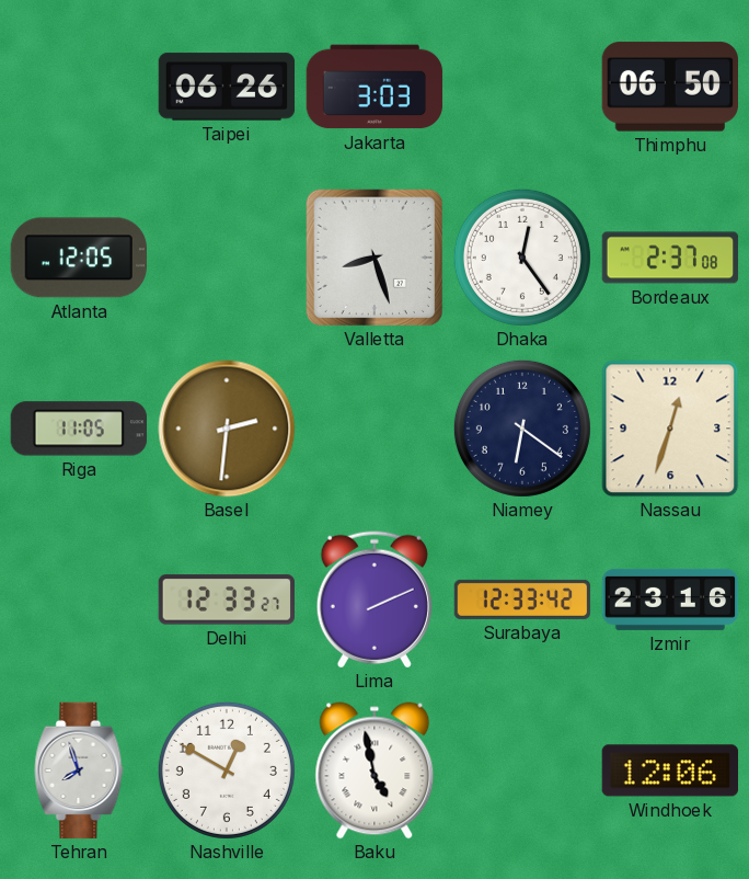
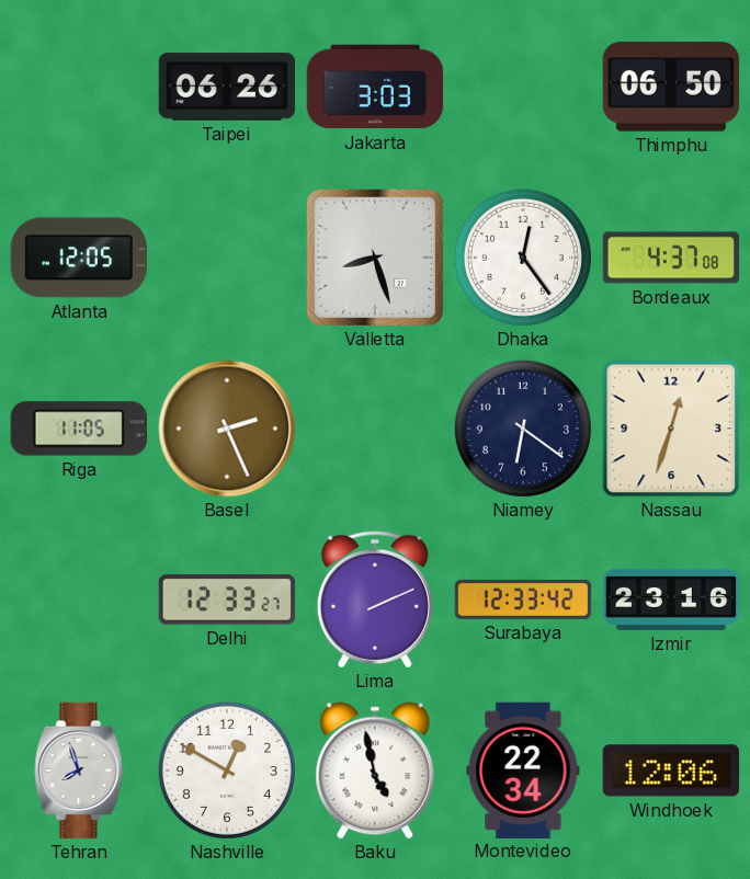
Bordeaux: 2:37 -> 4:37 (671, 258)
Basel: 2:31 -> 2:26 (227, 429)
Montevideo: none -> 22:34 (523, 769)
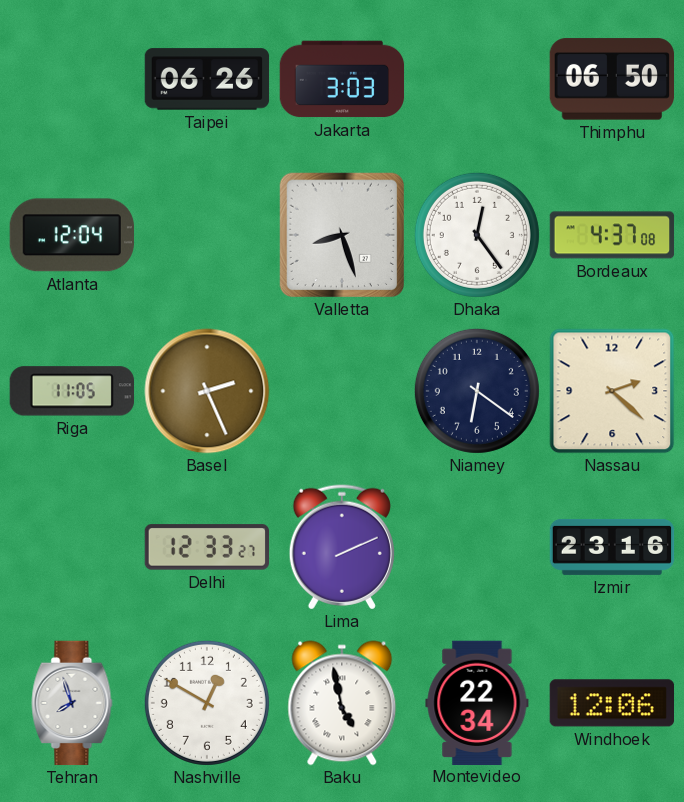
Atlanta: 12:05 -> 12:04 (72, 235)
Nassau: 12:33 -> 2:22 (612, 391)
Surabaya: 12:33 -> none (523, 600)
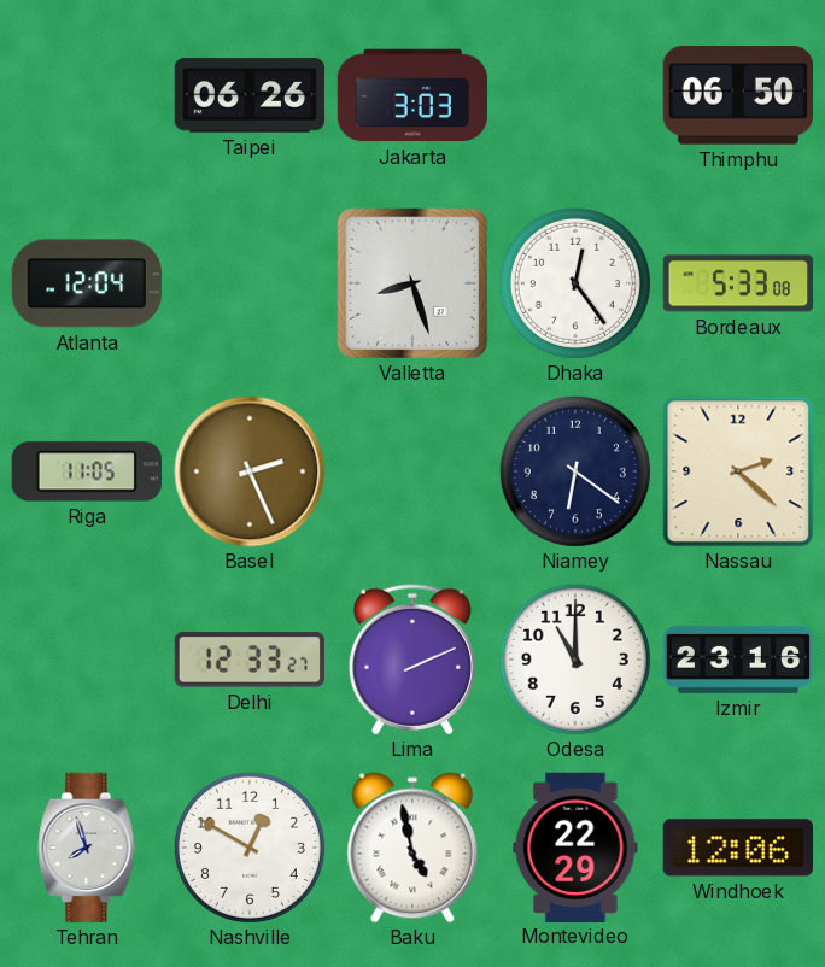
Bordeaux: 4:37 -> 5:33 (738, 283)
Odesa: none -> 11:00 (575, 660)
Montevideo: 22:34 -> 22:29 (575, 846)
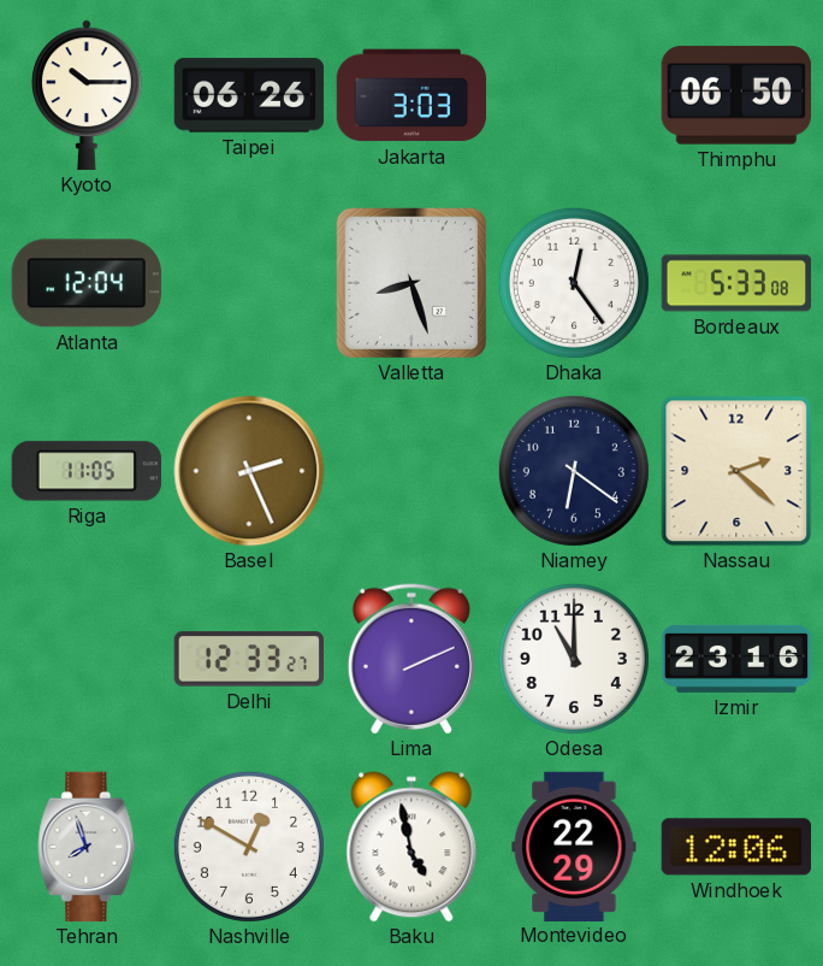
Kyoto: none -> 10:15 (87, 95)
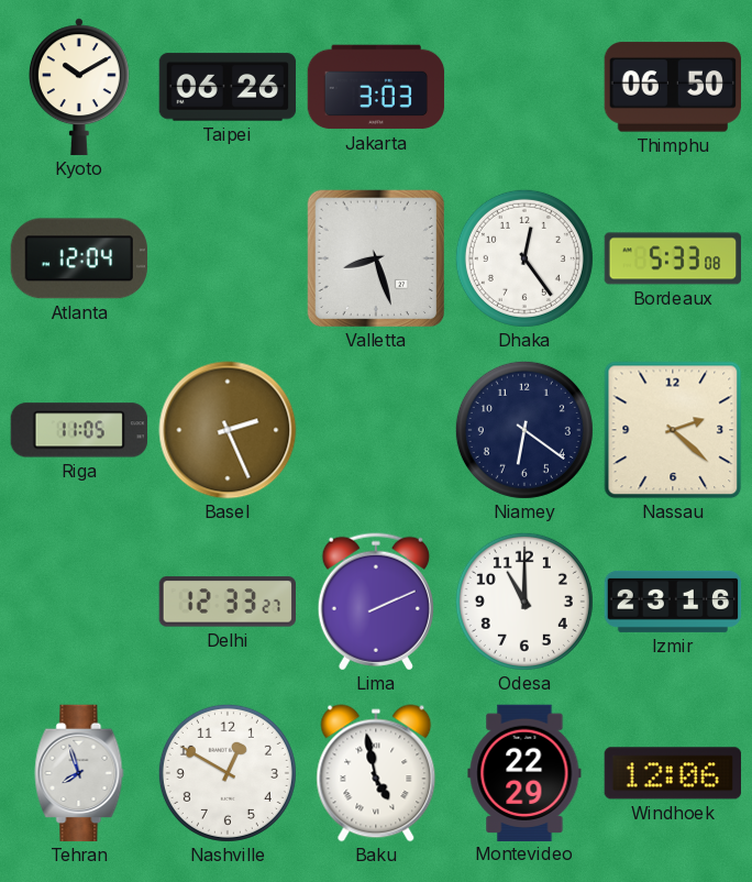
Kyoto: 10:15 -> 10:10 (79, 87)
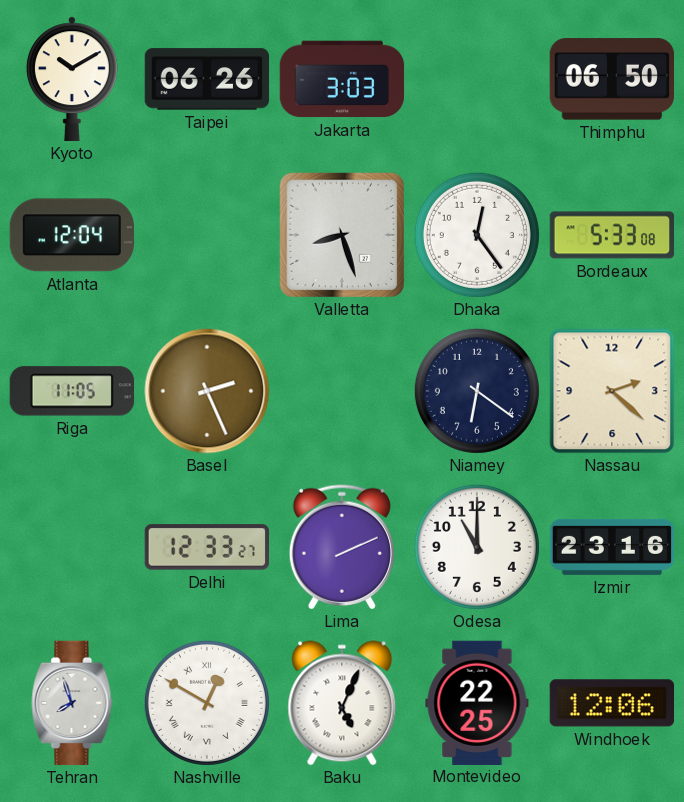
Nashville numerals: Arabic -> Roman (207, 703)
Baku: 4:58 -> 5:04 (342, 703)
Montevideo: 22:29 -> 22:25 (477, 702)
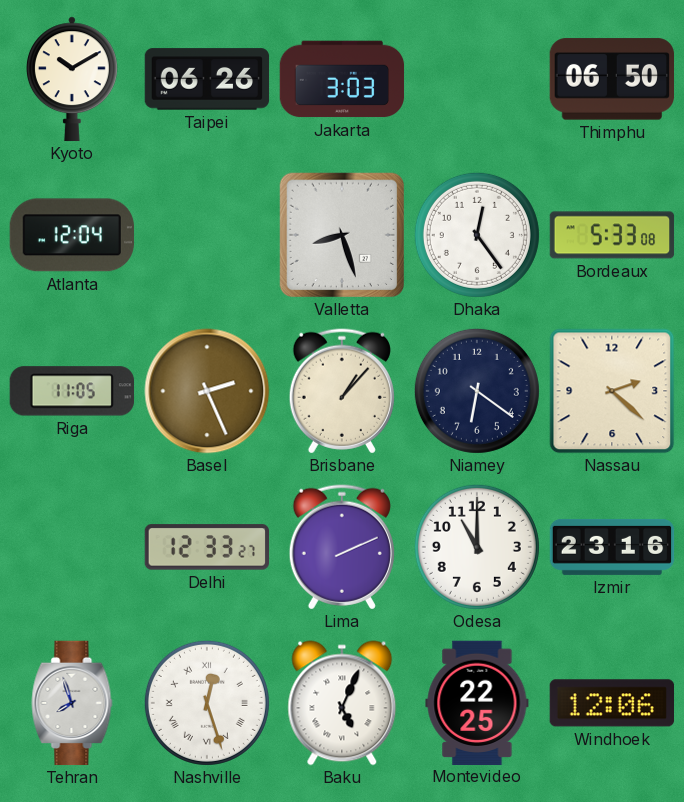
Brisbane: none -> 1:07 (342, 391)
Nashville: 12:50 -> 12:27 (207, 703)
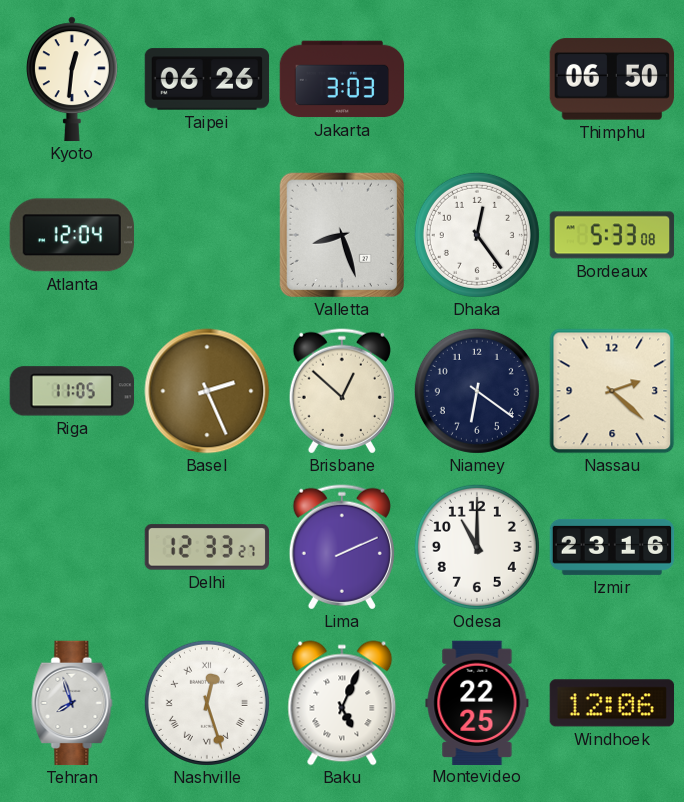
Kyoto: 10:10 -> 12:31 (72, 79)
Brisbane: 1:07 -> 12:52 (342, 391)
